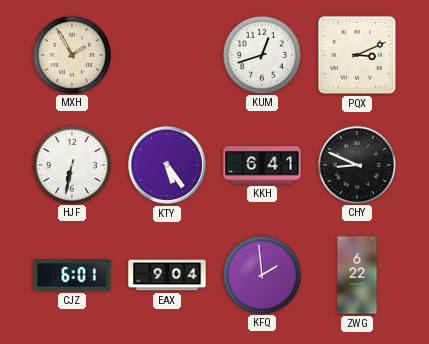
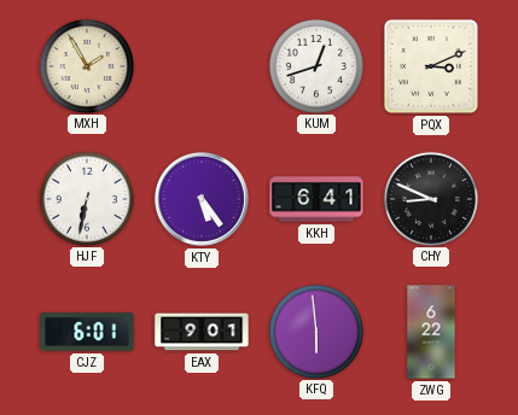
EAX: 9:04 -> 9:01 (202, 332)
KFQ: 1:59 -> 5:59 (315, 331)
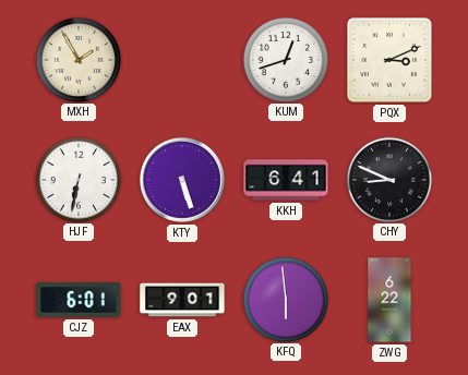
KTY: 5:24 -> 5:27 (182, 180)
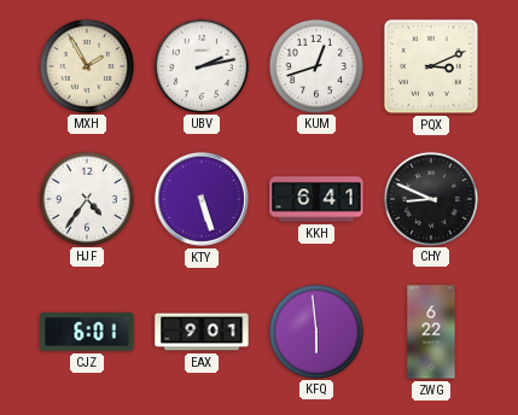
UBV: none -> 2:13 (200, 65)
HJF: 6:32 -> 4:36 (86, 198)
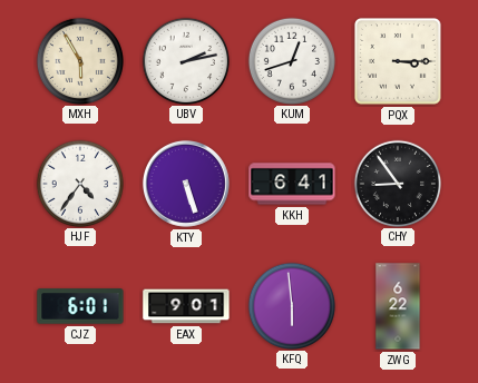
MXH: 1:55 -> 5:55 (79, 60)
PQX: 3:11 -> 3:15 (398, 61)
CHY: 8:49 -> 8:54 (397, 183)
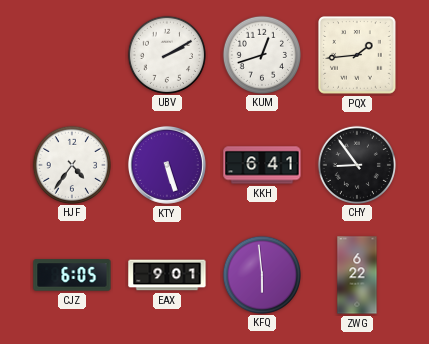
MXH: 5:55 -> none (79, 60)
UBV: 2:13 -> 2:10 (166, 54)
PQX: 3:15 -> 1:44 (357, 55)
CJZ: 6:01 -> 6:05 (72, 275)
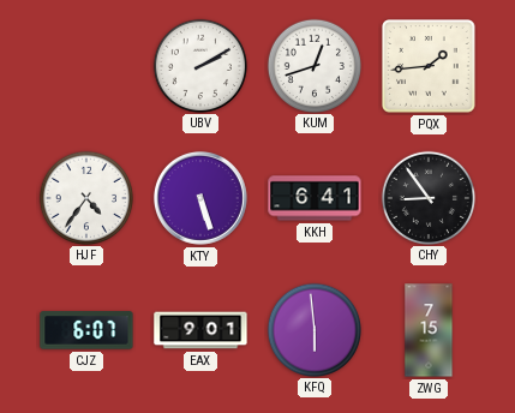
CJZ: 6:05 -> 6:07 (86, 330)
ZWG: 6:22 -> 7:15 (429, 330)
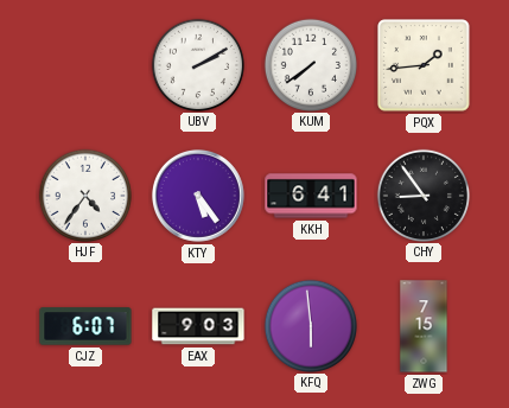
KUM: 12:42 -> 7:39 (310, 64)
KTY: 5:27 -> 5:24 (198, 196)
EAX: 9:01 -> 9:03 (198, 326)
